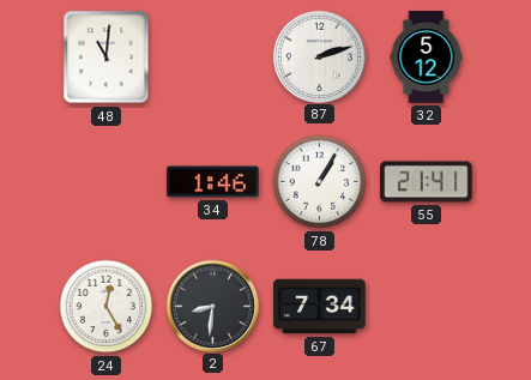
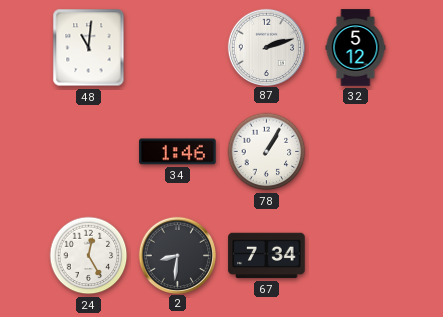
55: 21:41 -> none (427, 182)
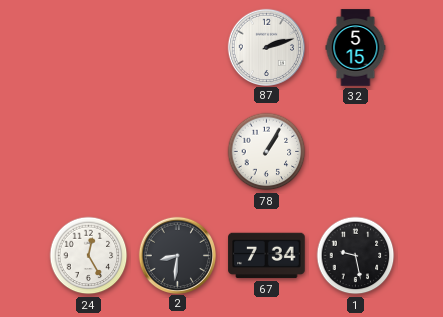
48: 11:01 -> none (89, 48)
32: 5:12 -> 5:15 (356, 48)
34: 1:46 -> none (178, 152)
1: none -> 9:28 (356, 256)
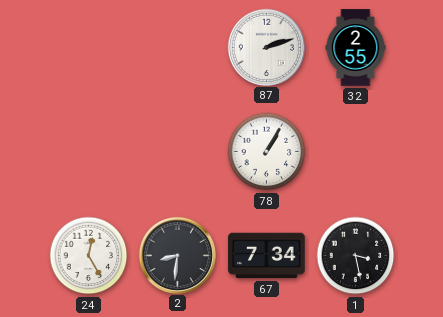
32: 5:15 -> 2:55 (356, 48)
1: 9:28 -> 3:28 (356, 256)
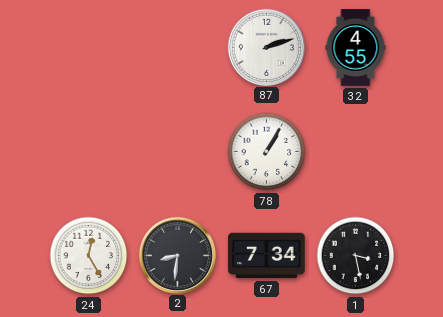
32: 2:55 -> 4:55 (356, 48)
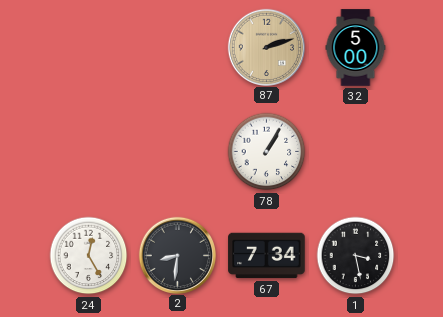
87 dial: white -> champagne (266, 47)
32: 4:55 -> 5:00 (356, 48)
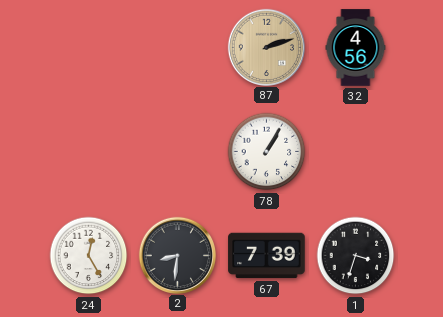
32: 5:00 -> 4:56 (356, 48)
67: 7:34 -> 7:39 (267, 256)
1: 3:28 -> 3:33 (356, 256)
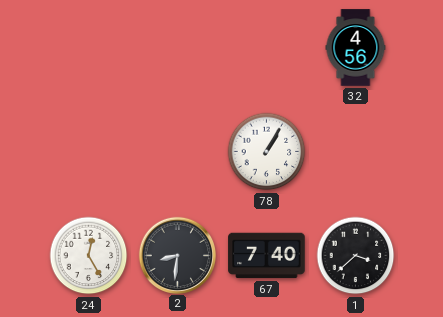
87: 2:12 -> none (266, 47)
67: 7:39 -> 7:40 (267, 256)
1: 3:33 -> 3:38 (356, 256)
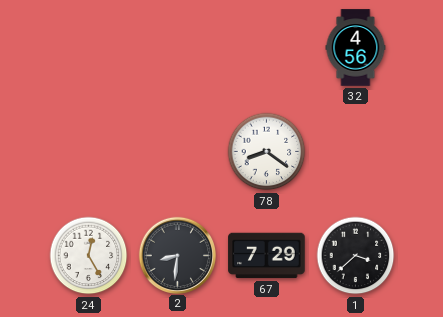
78: 1:05 -> 8:21 (267, 152)
67: 7:40 -> 7:29 (267, 256)
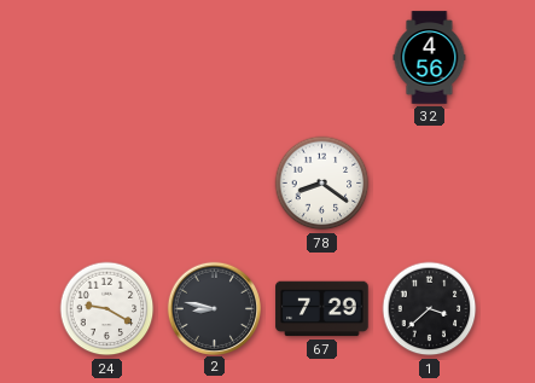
24: 12:25 -> 9:20 (107, 309)
2: 8:31 -> 8:47 (214, 308)
